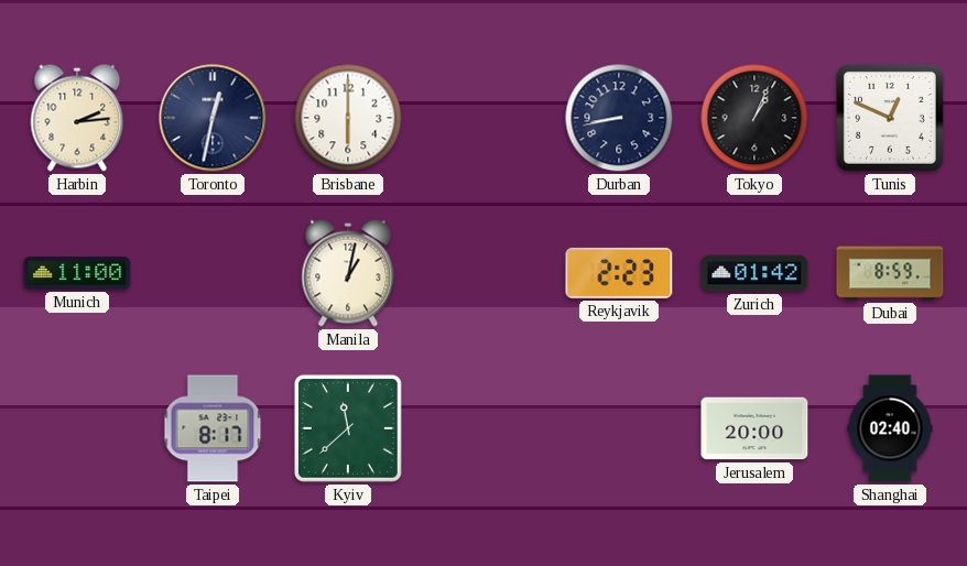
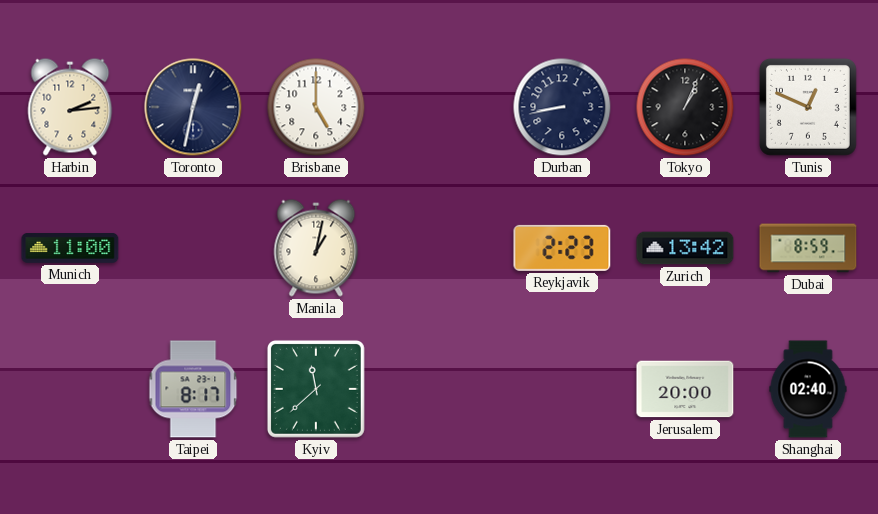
Brisbane: 6:00 -> 5:00 (316, 107)
Zurich: 01:42 -> 13:42 (685, 248)
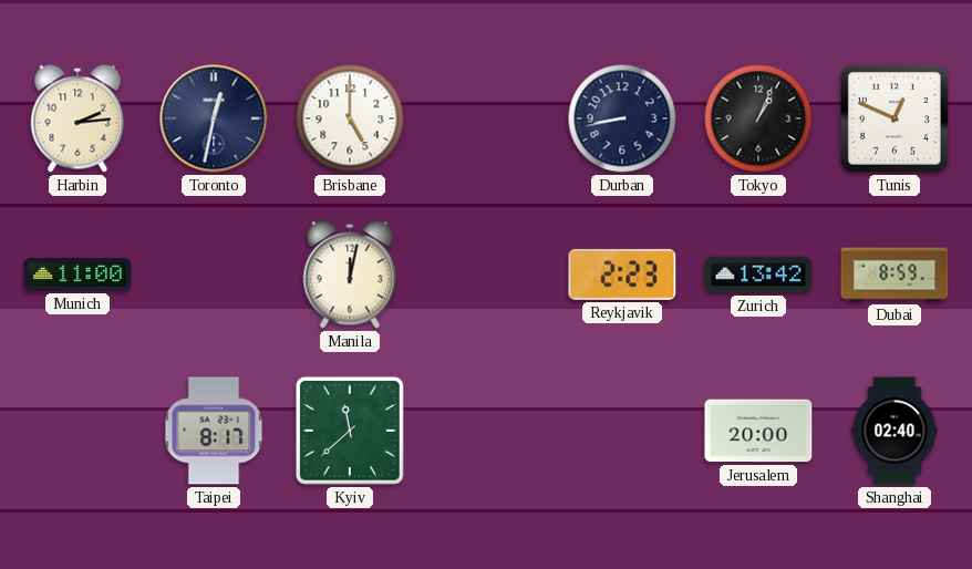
Manila: 1:02 -> 12:02 (350, 275)
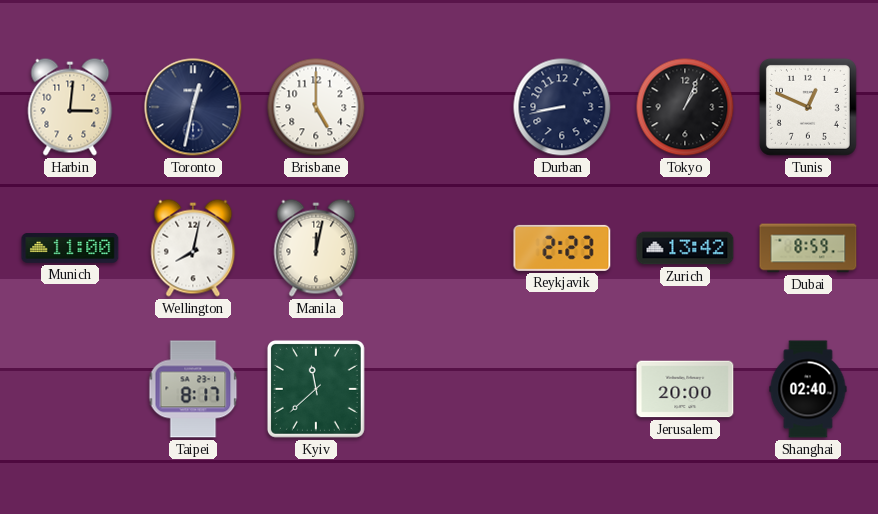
Harbin: 2:14 -> 3:01 (70, 107)
Wellington: none -> 8:02 (193, 248)
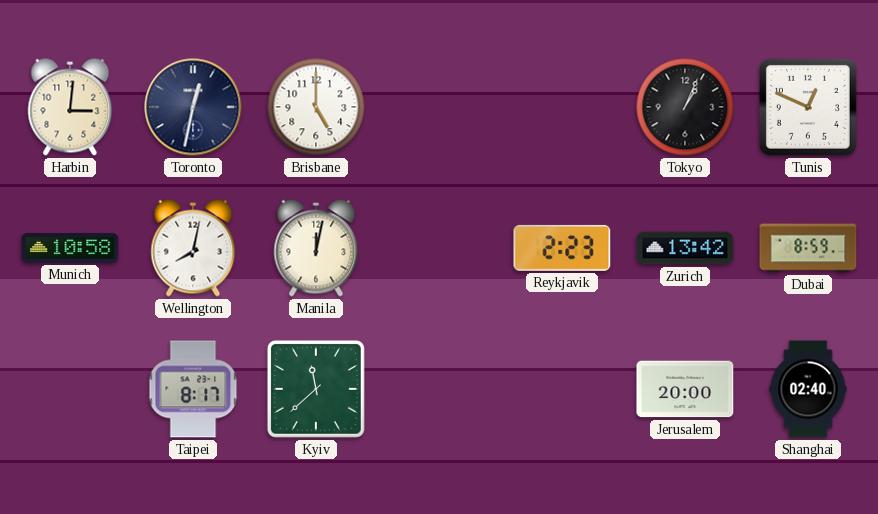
Durban: 8:43 -> none (562, 107)
Munich: 11:00 -> 10:58 (70, 249)
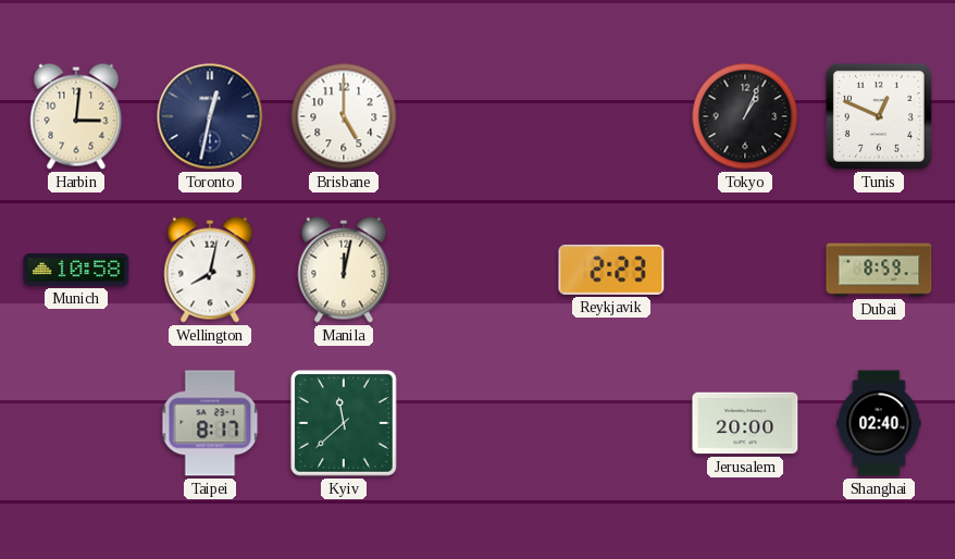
Zurich: 13:42 -> none (685, 248)
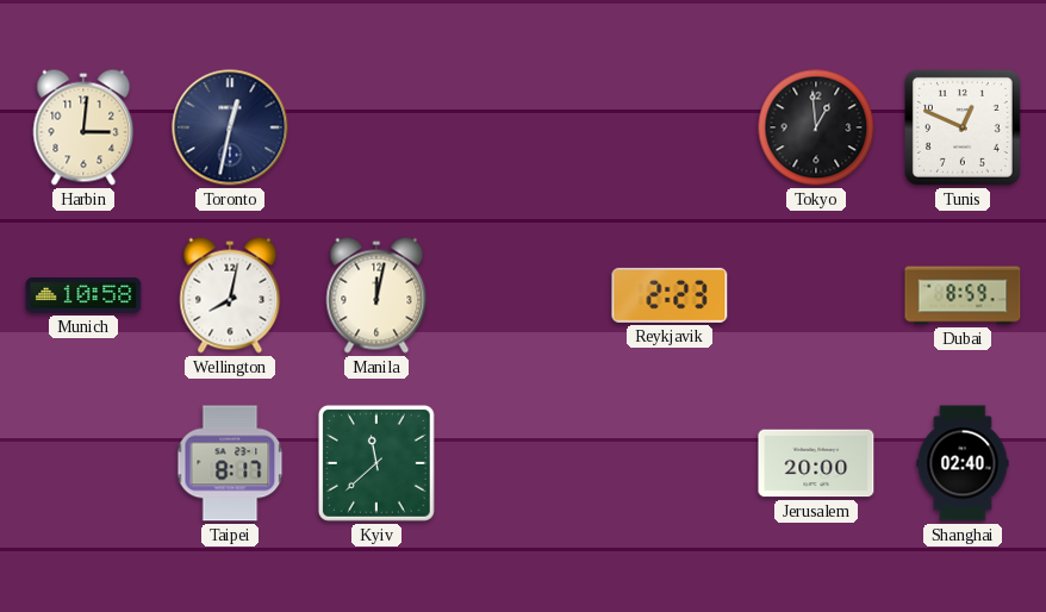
Brisbane: 5:00 -> none (344, 116)
Tokyo: 1:04 -> 12:59 (816, 127)
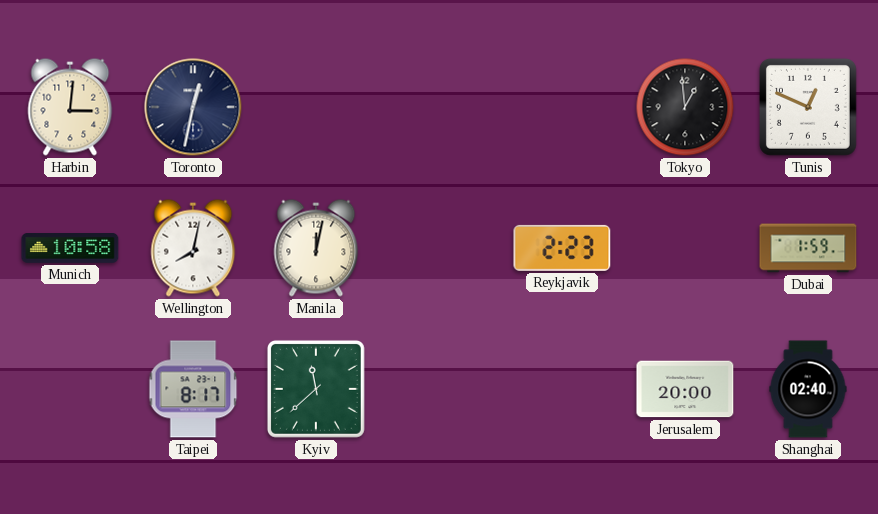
Dubai: 8:59 -> 1:59 (808, 248)
